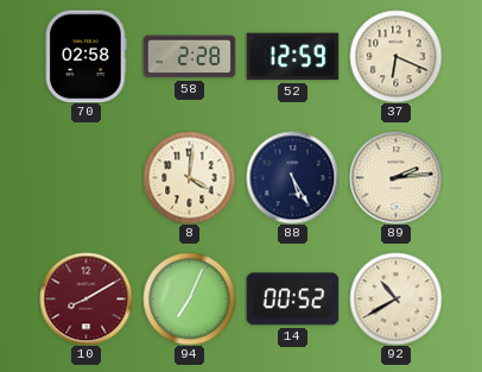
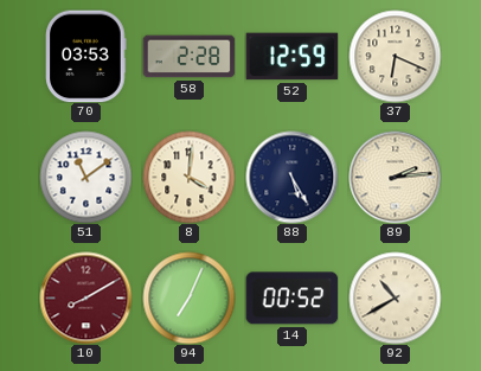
70: 02:58 -> 03:53 (86, 56)
51: none -> 11:09 (85, 177)
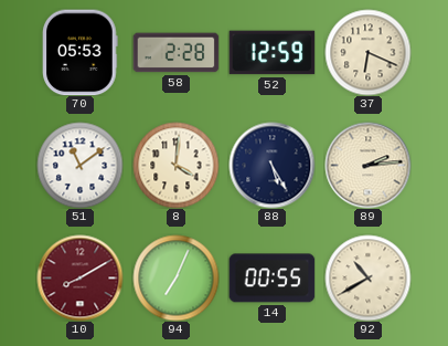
70: 03:53 -> 05:53 (81, 52)
14: 00:52 -> 00:55 (271, 279)
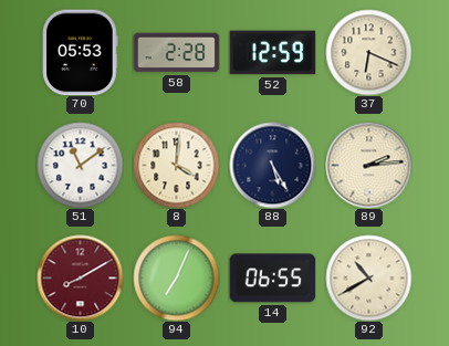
14: 00:55 -> 06:55 (272, 279)
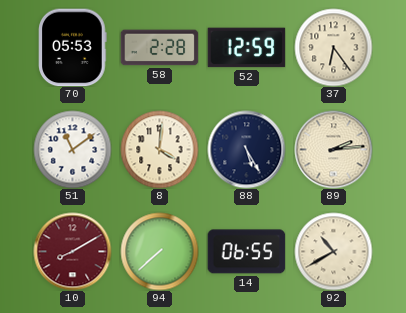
37: 6:19 -> 6:24 (333, 47)
94: 7:04 -> 7:38 (159, 251)
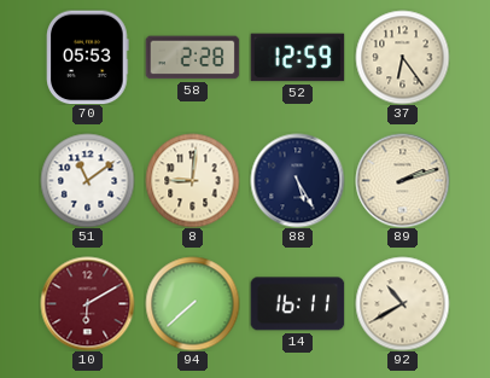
8: 4:01 -> 9:01 (192, 180)
89: 2:14 -> 2:12 (402, 180)
10: 8:10 -> 6:10 (87, 303)
14: 06:55 -> 16:11 (297, 304)
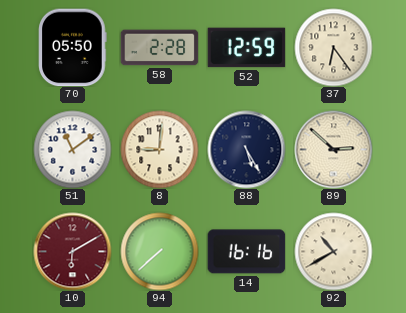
70: 05:53 -> 05:50 (73, 47)
89: 2:12 -> 2:52 (333, 149)
14: 16:11 -> 16:16 (246, 252)
